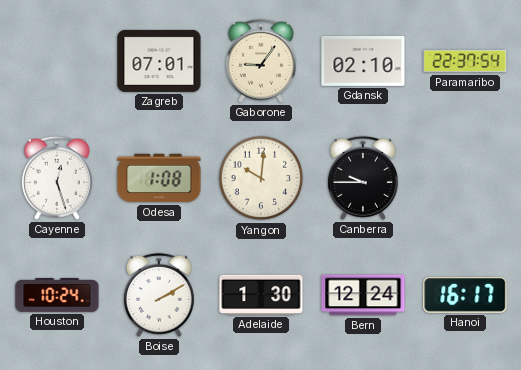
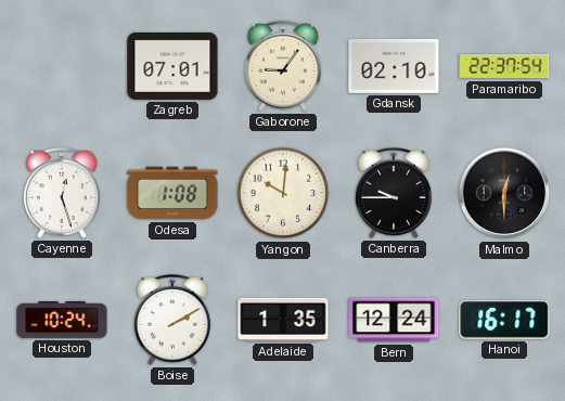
Malmo: none -> 12:30 (504, 193)
Adelaide: 1:30 -> 1:35 (283, 320)
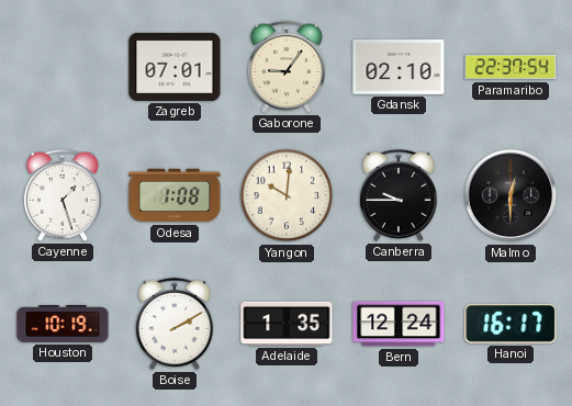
Cayenne: 12:27 -> 1:27 (63, 195)
Houston: 10:24 -> 10:19 (63, 324)
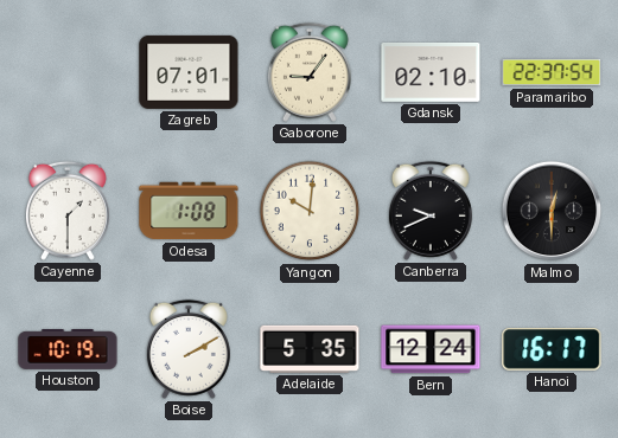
Cayenne: 1:27 -> 1:30 (68, 211)
Canberra: 9:45 -> 9:41 (431, 211)
Adelaide: 1:35 -> 5:35 (310, 349)
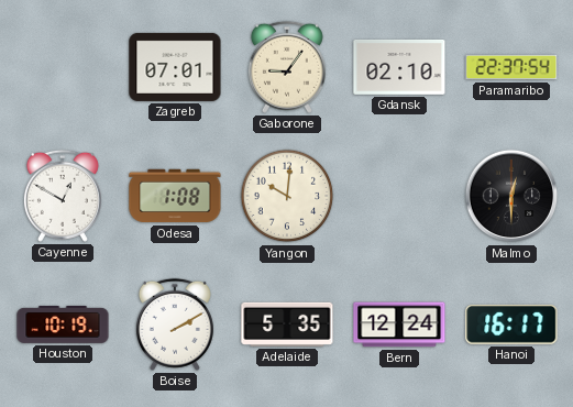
Cayenne: 1:30 -> 12:50 (63, 196)
Canberra: 9:41 -> none (431, 211)
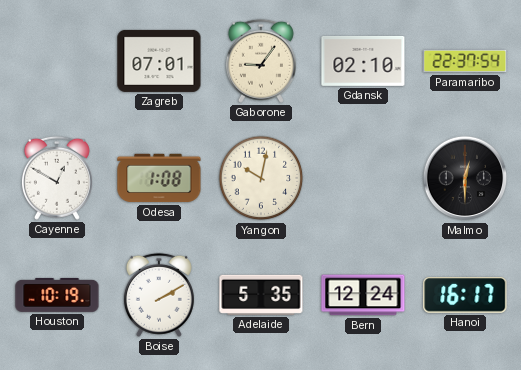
Yangon: 10:01 -> 10:02 (261, 178)
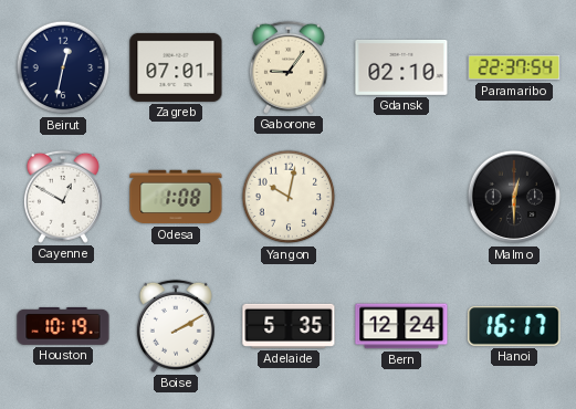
Beirut: none -> 12:32 (63, 67)
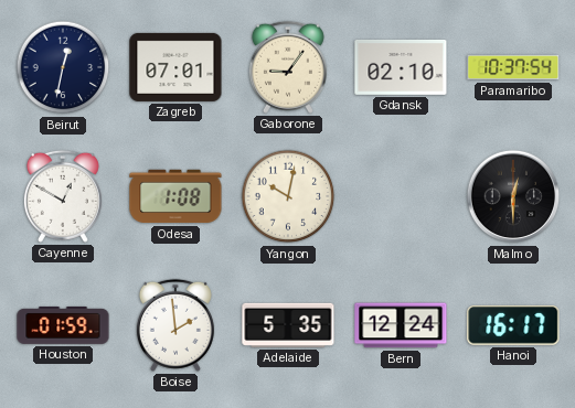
Paramaribo: 22:37 -> 10:37 (513, 67)
Houston: 10:19 -> 01:59 (63, 325)
Boise: 2:10 -> 1:59 (175, 325)
